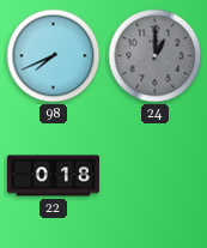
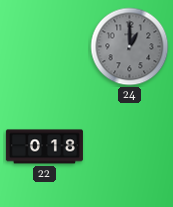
98: 7:41 -> none (54, 56)
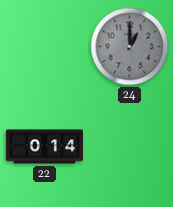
22: 0:18 -> 0:14 (44, 147)
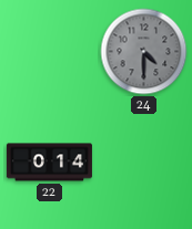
24: 1:00 -> 4:30 (144, 52)
